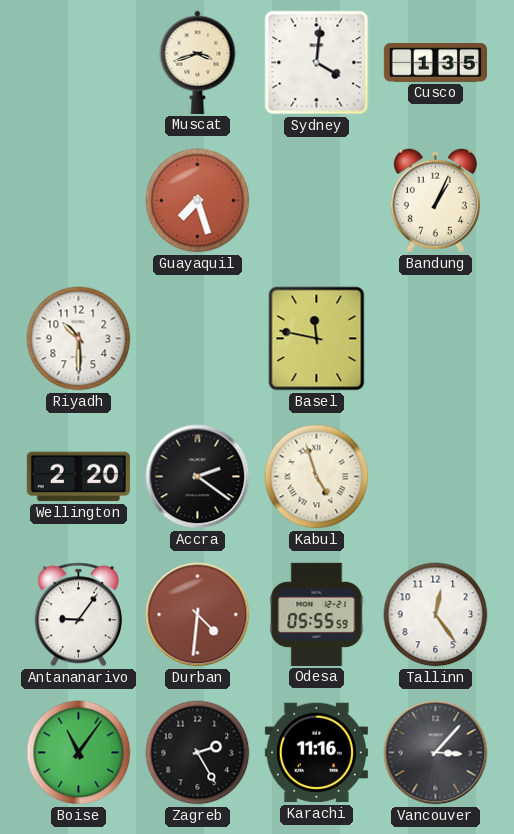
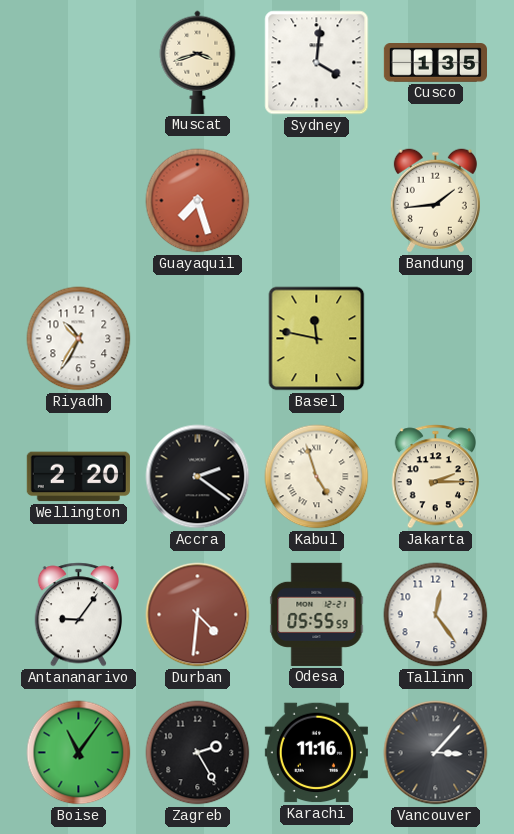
Bandung: 1:04 -> 1:44 (435, 201)
Riyadh: 10:30 -> 10:35 (79, 339)
Jakarta: none -> 2:15 (435, 477)
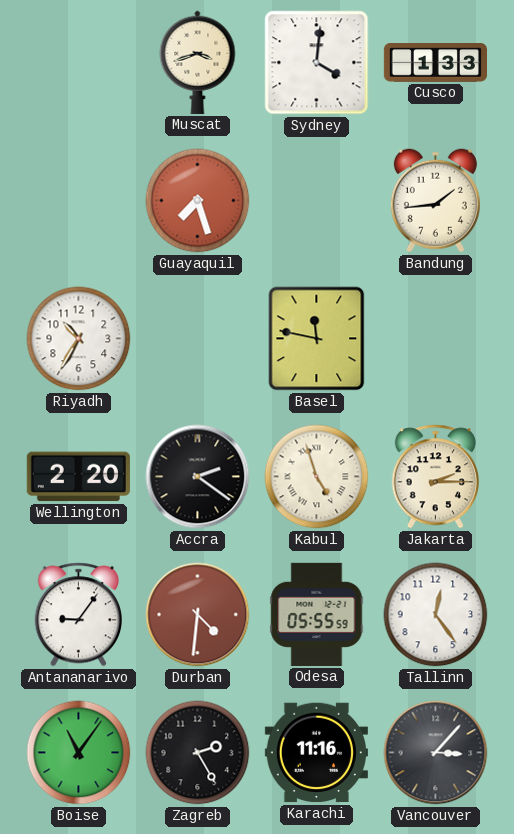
Cusco: 1:35 -> 1:33 (435, 63)
